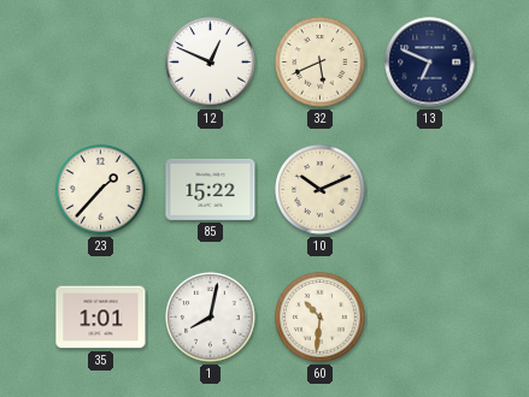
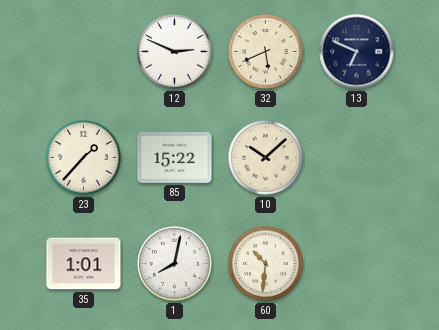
12: 12:49 -> 2:49 (175, 52)
10: 10:11 -> 10:08 (266, 158)
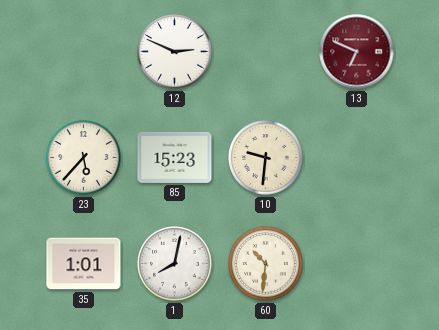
32: 5:41 -> none (266, 52)
13 dial: navy -> burgundy (357, 52)
23: 1:37 -> 5:37 (84, 158)
85: 15:22 -> 15:23 (175, 157)
10: 10:08 -> 9:31 (266, 158)
